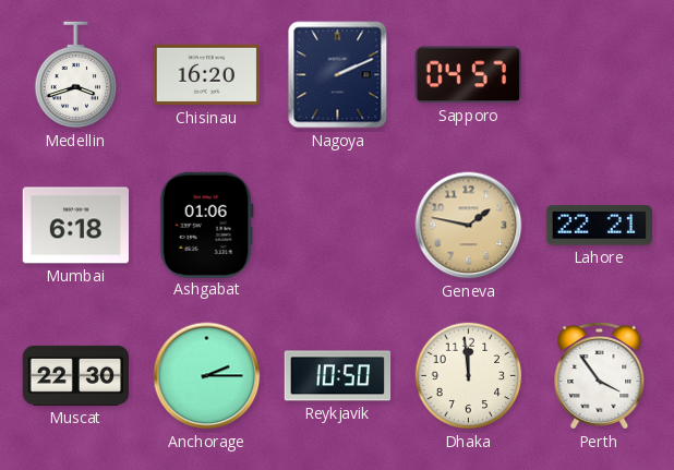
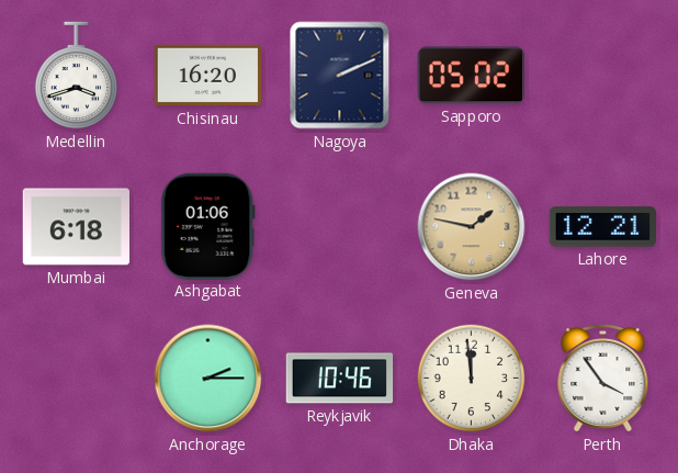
Sapporo: 04:57 -> 05:02 (471, 76)
Lahore: 22:21 -> 12:21 (602, 227)
Muscat: 22:30 -> none (76, 375)
Reykjavik: 10:50 -> 10:46 (340, 379)
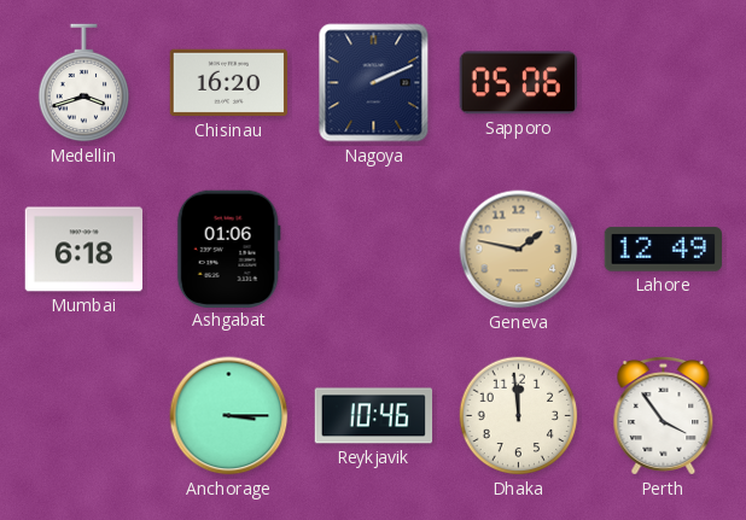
Sapporo: 05:02 -> 05:06 (518, 83)
Lahore: 12:21 -> 12:49 (663, 250)
Anchorage: 2:15 -> 3:15 (229, 416)
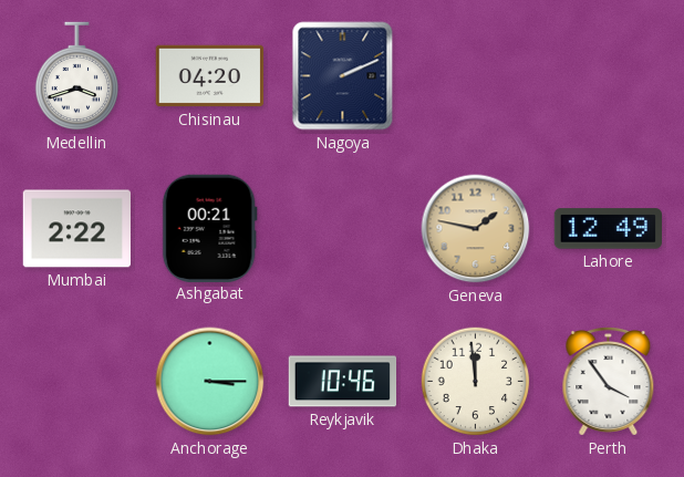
Chisinau: 16:20 -> 04:20 (210, 76)
Sapporo: 05:06 -> none (518, 83)
Mumbai: 6:18 -> 2:22 (77, 229)
Ashgabat: 01:06 -> 00:21 (209, 228)
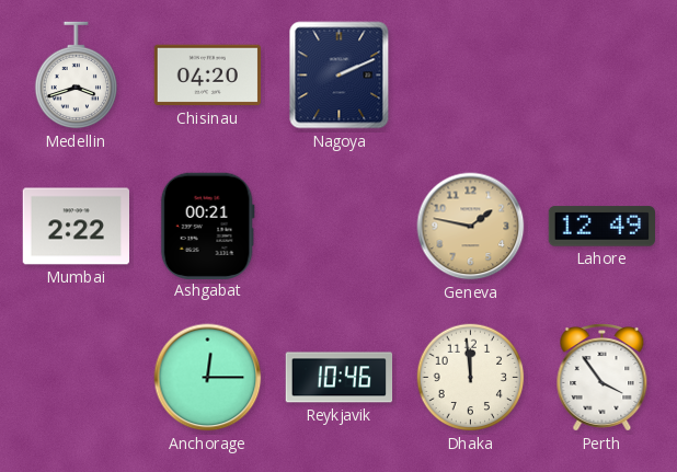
Anchorage: 3:15 -> 12:15 (208, 378)
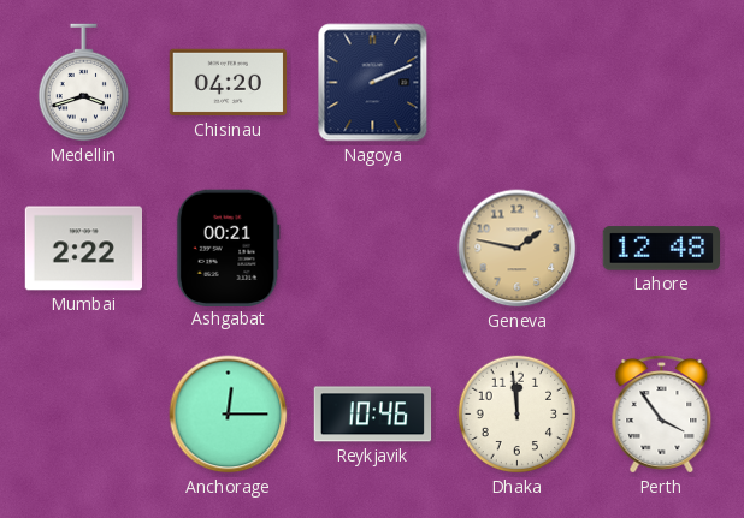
Lahore: 12:49 -> 12:48 (661, 249)
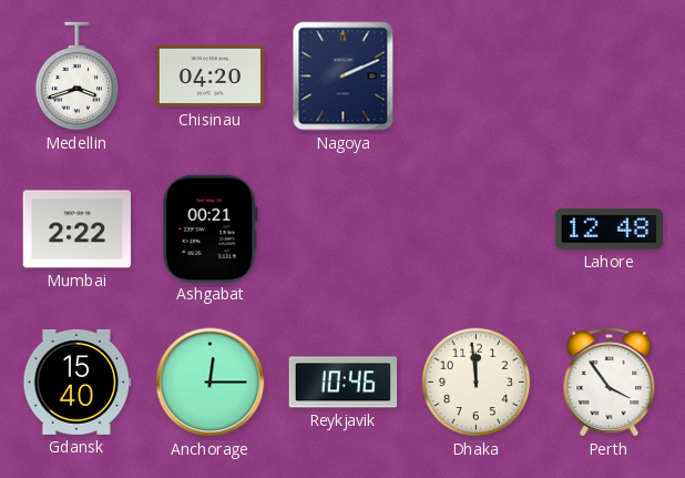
Geneva: 1:47 -> none (518, 249)
Gdansk: none -> 15:40 (78, 382)
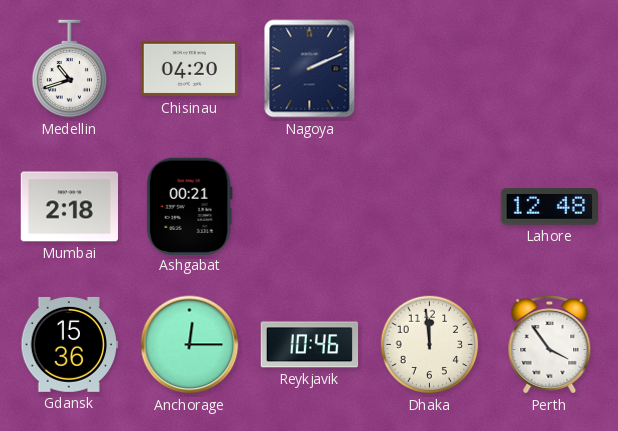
Medellin: 3:42 -> 10:42 (70, 69)
Mumbai: 2:22 -> 2:18 (70, 207)
Gdansk: 15:40 -> 15:36 (70, 344)
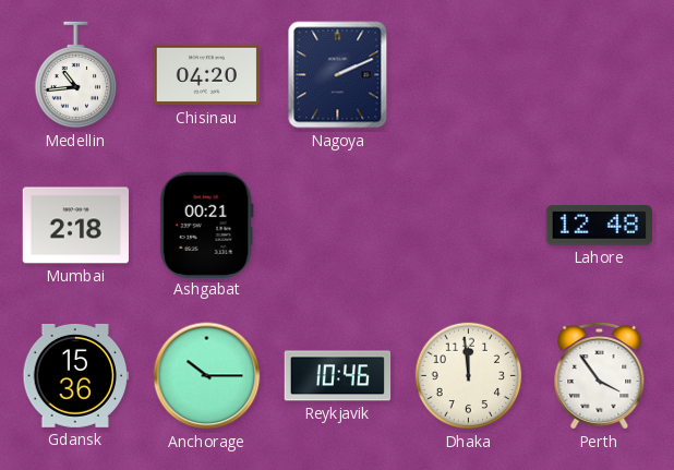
Medellin: 10:42 -> 10:44 (76, 75)
Anchorage: 12:15 -> 10:15 (207, 376)
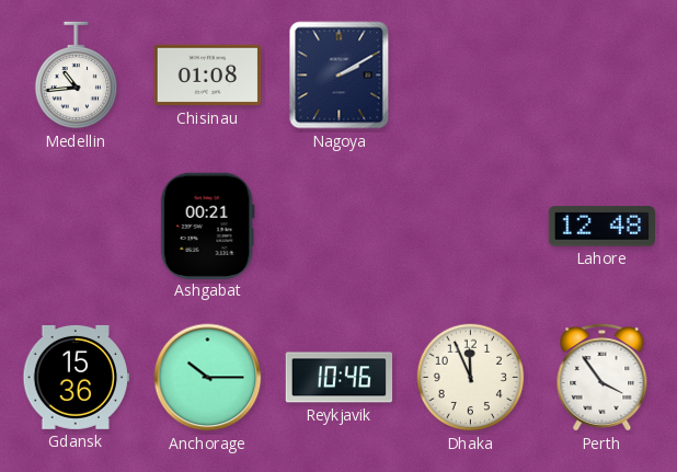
Chisinau: 04:20 -> 01:08 (208, 76)
Nagoya: 2:11 -> 2:10 (340, 76)
Mumbai: 2:18 -> none (76, 226)
Dhaka: 11:59 -> 11:56 (471, 378)
